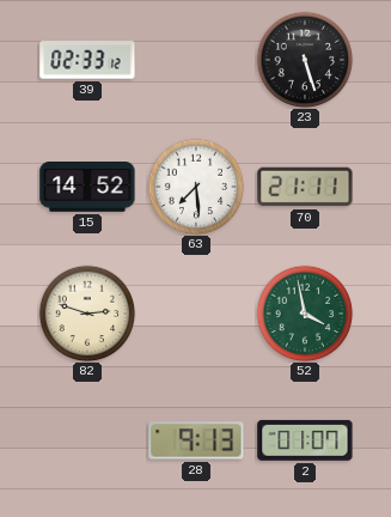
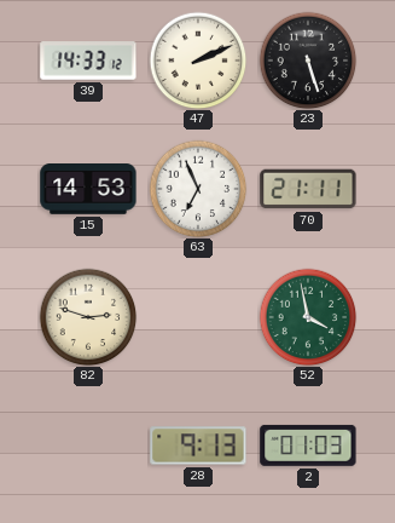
39: 02:33 -> 14:33 (88, 61)
47: none -> 2:11 (198, 61)
15: 14:52 -> 14:53 (88, 190)
63: 7:29 -> 6:56 (198, 189)
2: 01:07 -> 01:03 (308, 446)
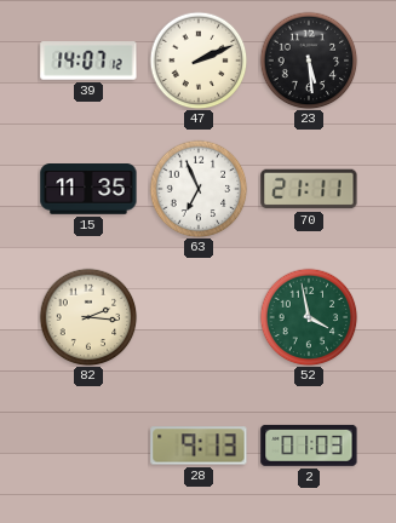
39: 14:33 -> 14:07 (88, 61)
23: 5:27 -> 5:29 (309, 61)
15: 14:53 -> 11:35 (88, 190)
82: 2:48 -> 2:16 (88, 317)
